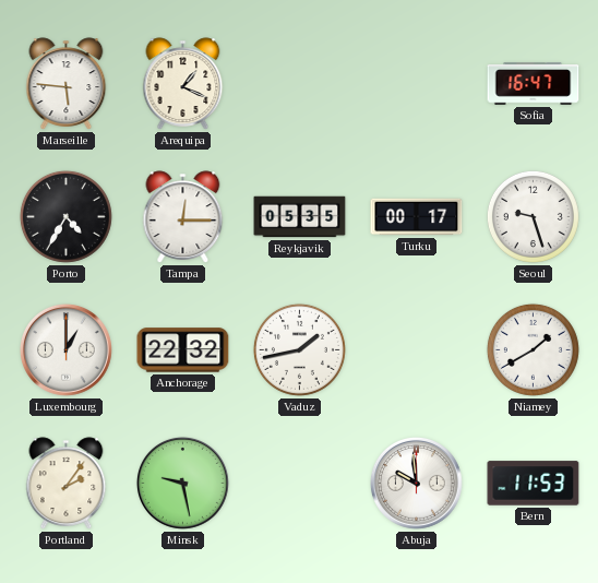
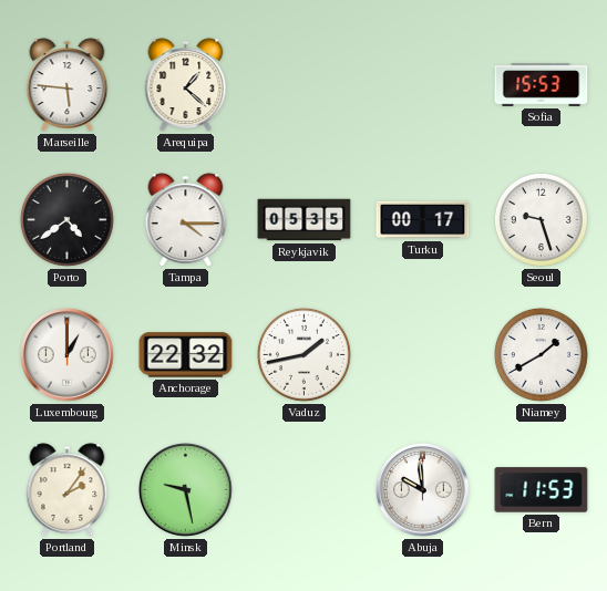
Arequipa: 1:19 -> 1:22 (186, 85)
Sofia: 16:47 -> 15:53 (542, 85)
Porto: 4:35 -> 4:39 (66, 219)
Tampa: 12:15 -> 4:15 (186, 220)
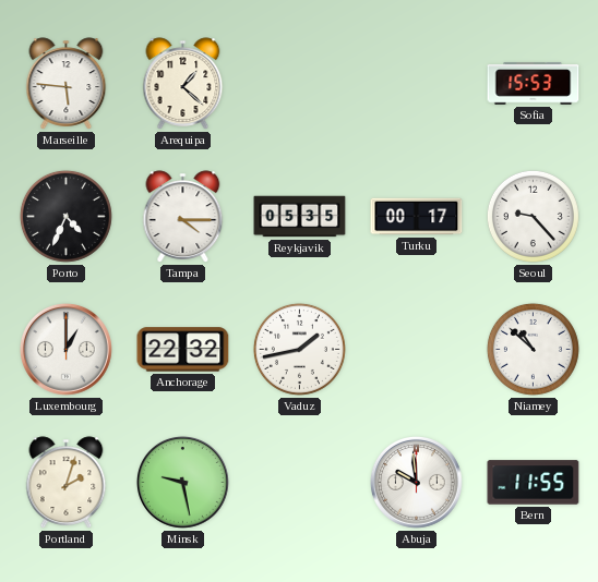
Porto: 4:39 -> 4:34 (65, 216)
Seoul: 9:27 -> 9:23 (533, 216)
Niamey: 1:40 -> 10:52 (533, 349)
Portland: 2:06 -> 2:03 (67, 483)
Bern: 11:53 -> 11:55 (534, 483)
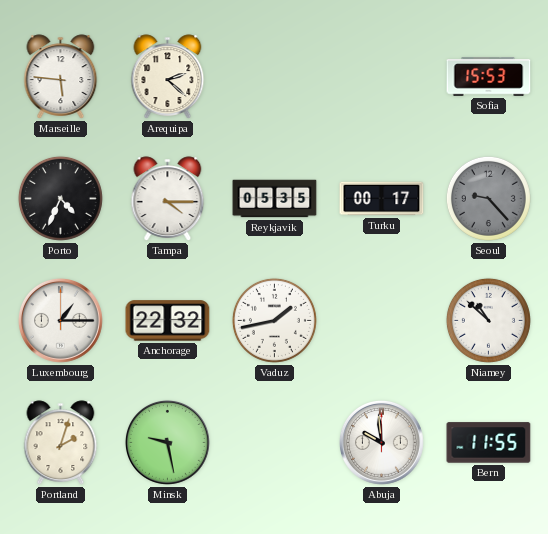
Arequipa: 1:22 -> 2:22 (168, 77)
Seoul dial: white -> grey (488, 198)
Luxembourg: 1:00 -> 1:15 (60, 320)
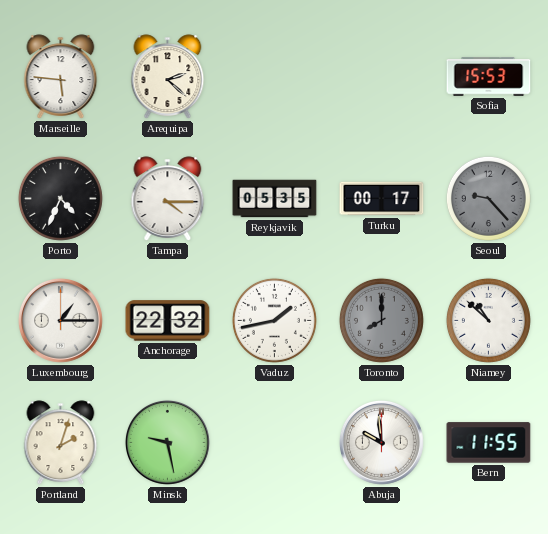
Toronto: none -> 8:00 (381, 320)
